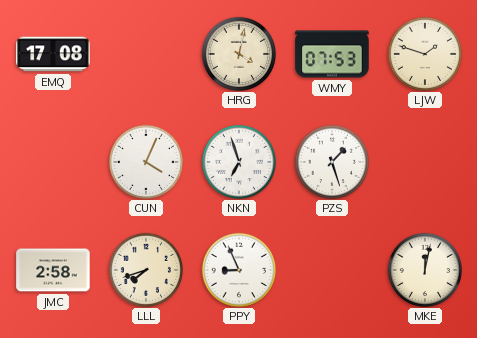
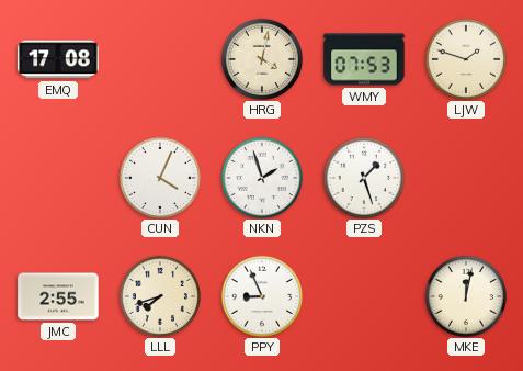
NKN: 6:57 -> 1:57 (261, 177)
JMC: 2:58 -> 2:55 (58, 296)
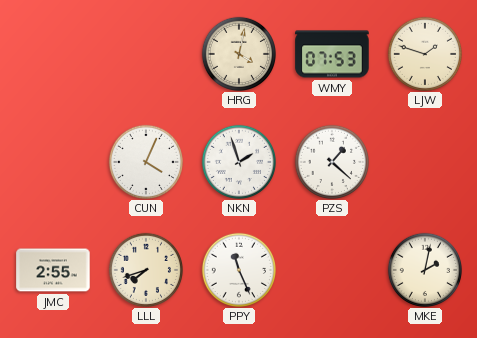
EMQ: 17:08 -> none (58, 59)
PZS: 1:27 -> 1:22 (331, 161)
PPY: 8:56 -> 11:26 (238, 269)
MKE: 12:02 -> 2:02 (424, 269)
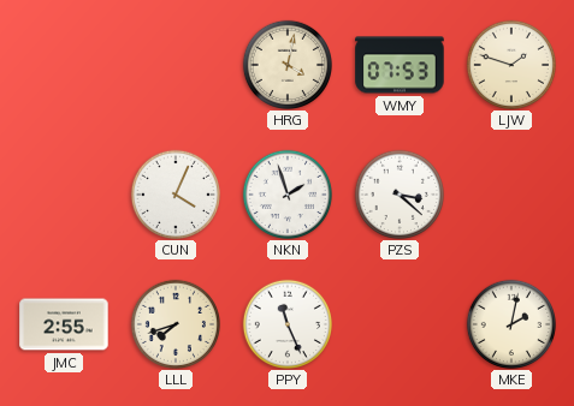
PZS: 1:22 -> 3:22 (398, 193)
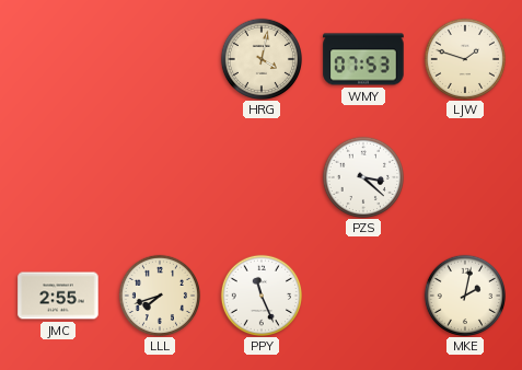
CUN: 4:04 -> none (174, 193)
NKN: 1:57 -> none (286, 193)
